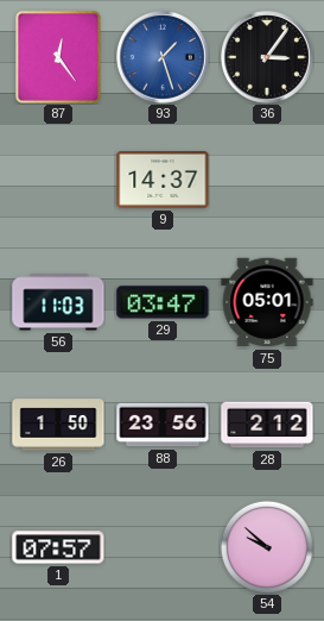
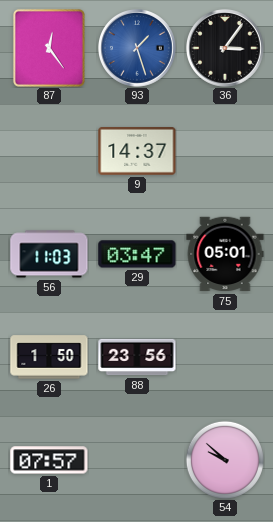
28: 2:12 -> none (267, 425)
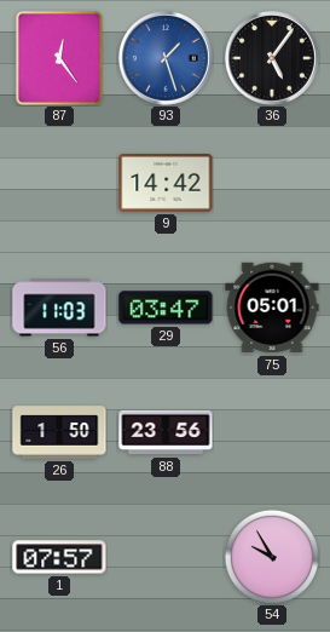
36: 3:06 -> 5:06 (273, 59)
9: 14:37 -> 14:42 (166, 184)
54: 9:52 -> 9:55 (272, 557)
